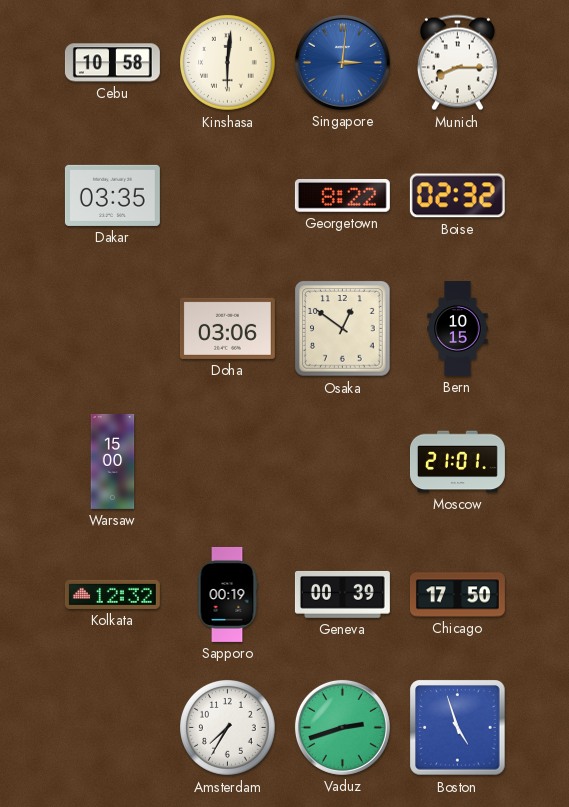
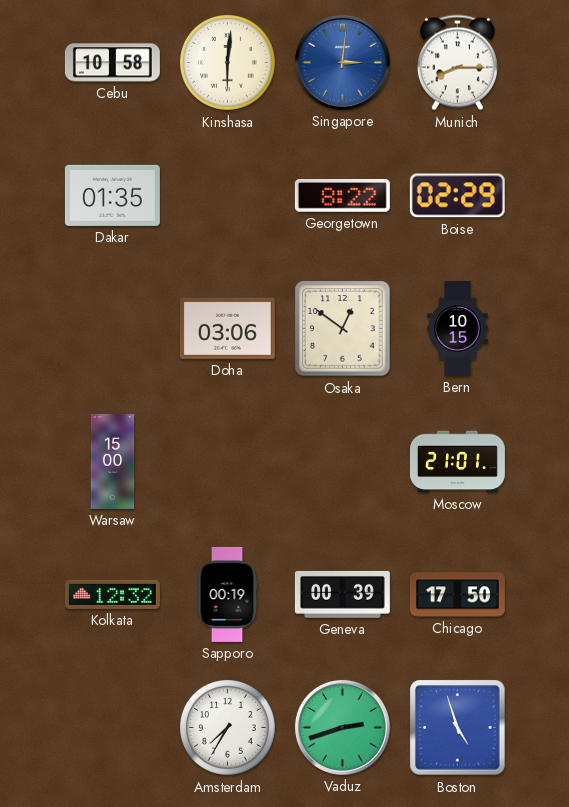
Dakar: 03:35 -> 01:35 (112, 195)
Boise: 02:32 -> 02:29 (457, 196)
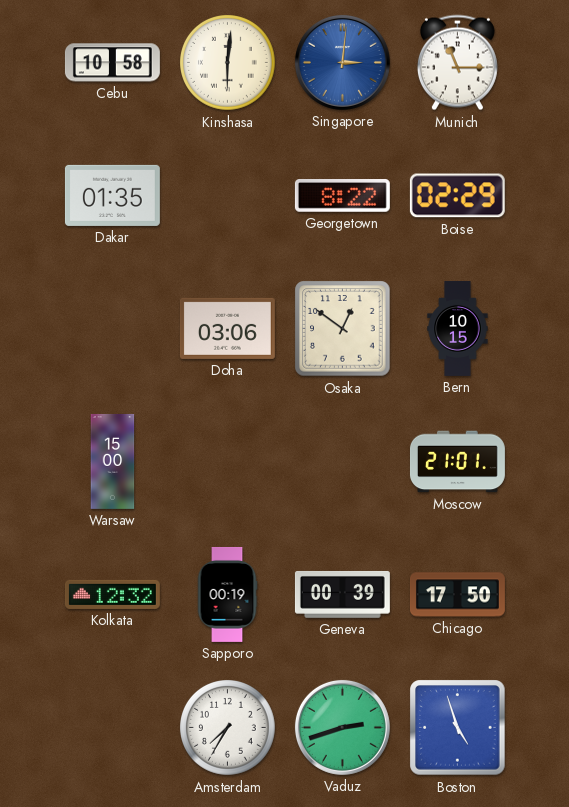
Munich: 8:15 -> 11:15 (457, 63)
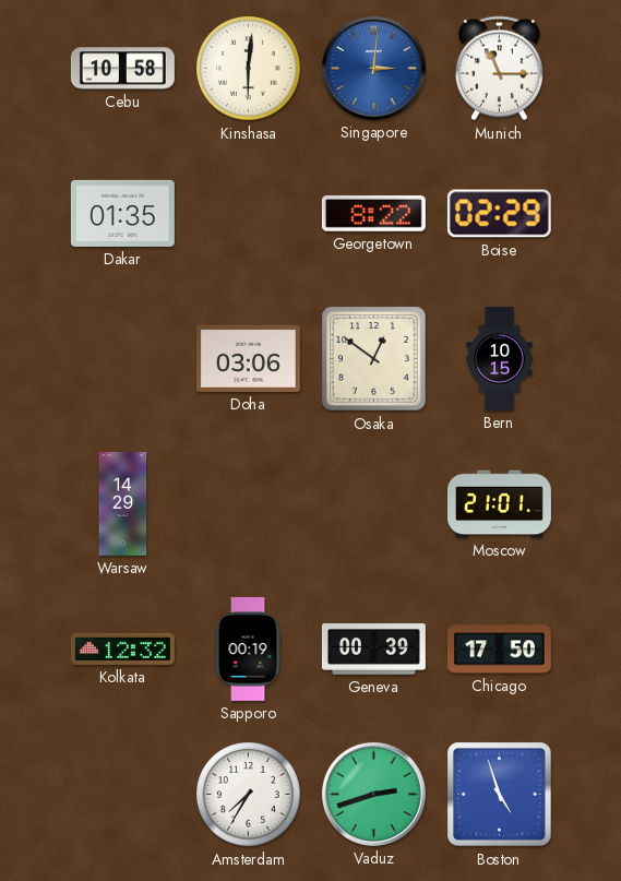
Warsaw: 15:00 -> 14:29 (123, 503)
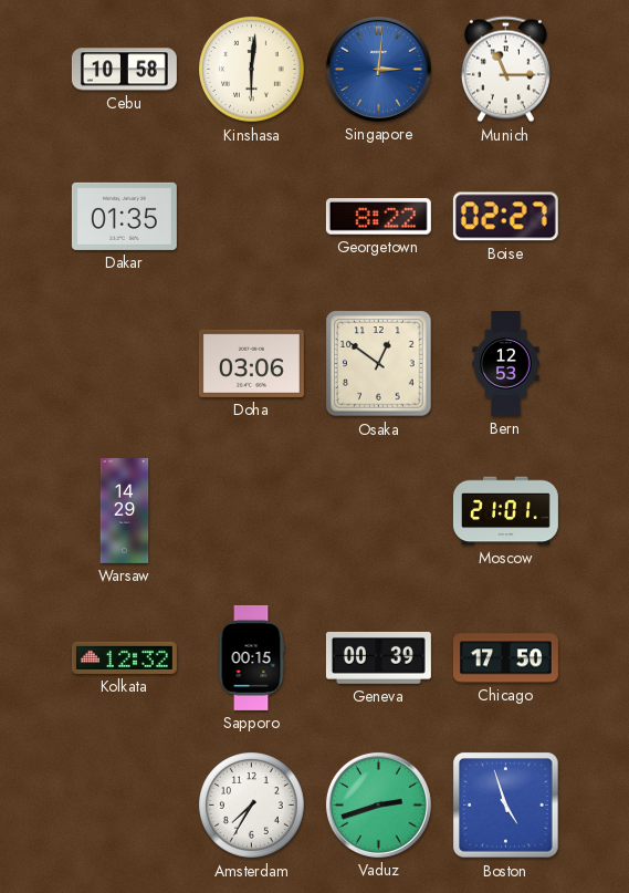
Boise: 02:29 -> 02:27 (505, 217)
Bern: 10:15 -> 12:53 (506, 363)
Sapporo: 00:19 -> 00:15 (251, 657)
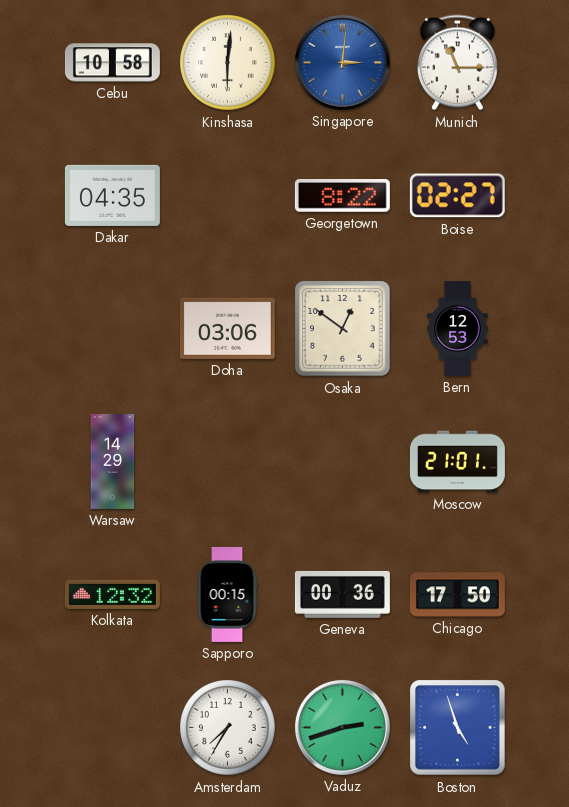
Dakar: 01:35 -> 04:35 (112, 195)
Geneva: 00:39 -> 00:36 (342, 594)
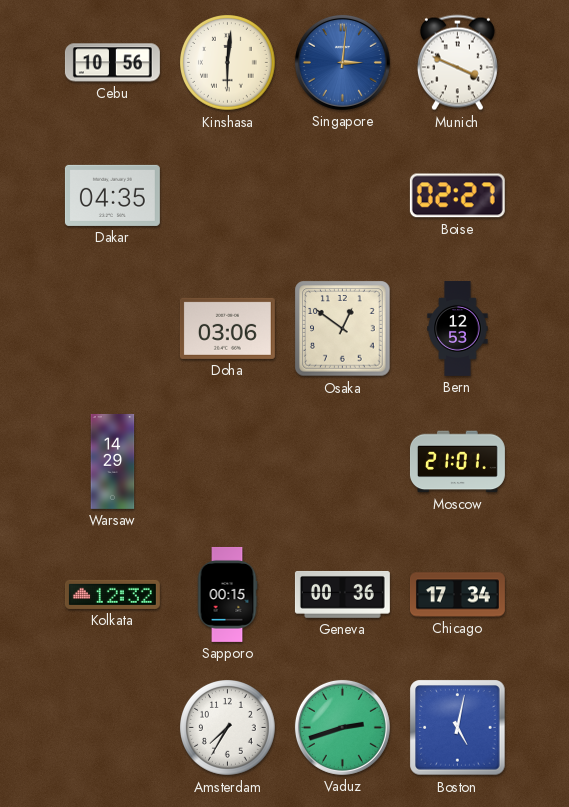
Cebu: 10:58 -> 10:56 (112, 63)
Munich: 11:15 -> 3:49 (457, 63)
Georgetown: 8:22 -> none (342, 196)
Chicago: 17:50 -> 17:34 (457, 595)
Boston: 4:57 -> 5:02 (458, 728)
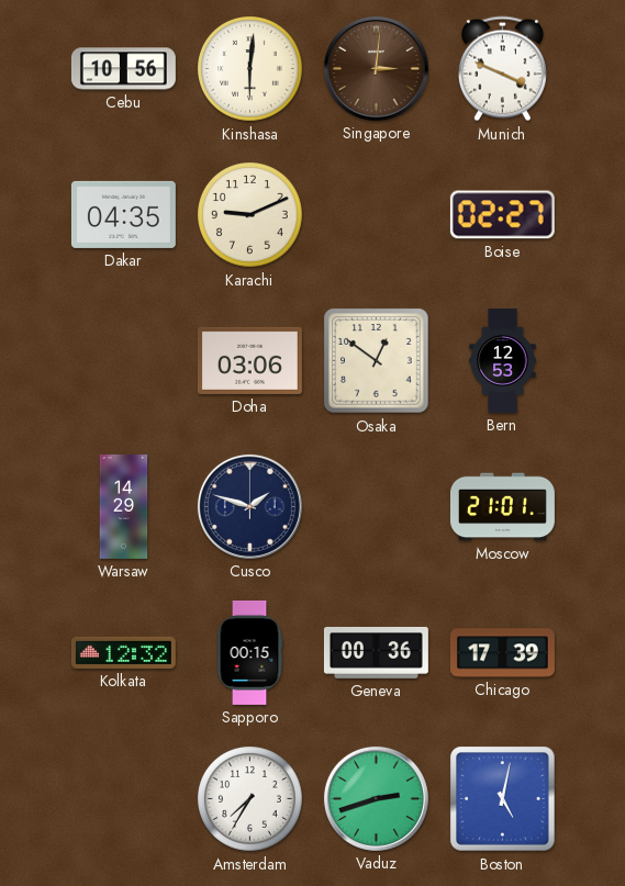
Singapore dial: blue -> brown (376, 68)
Karachi: none -> 9:11 (250, 215)
Cusco: none -> 1:48 (249, 506)
Chicago: 17:34 -> 17:39 (502, 653)
